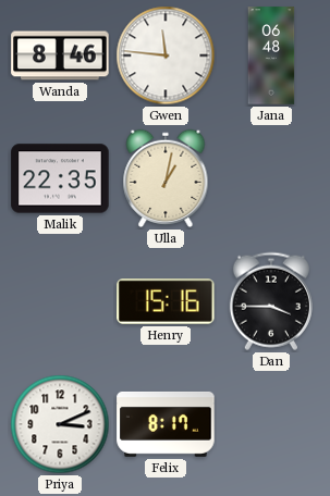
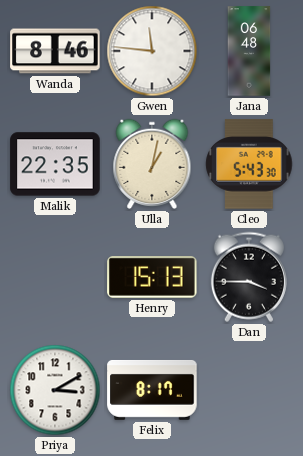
Cleo: none -> 5:43 (249, 164)
Henry: 15:16 -> 15:13 (152, 278)
Priya: 3:11 -> 3:10 (55, 390)
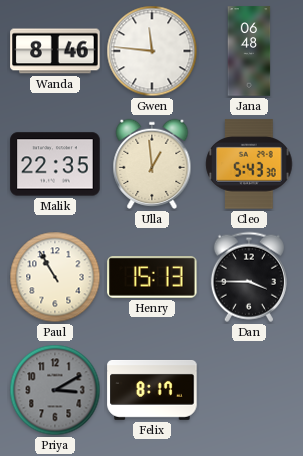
Ulla: 1:02 -> 12:59 (152, 164)
Paul: none -> 10:55 (55, 277)
Priya dial: white -> grey (55, 390)
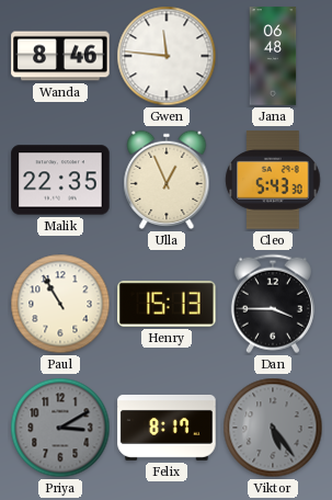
Ulla: 12:59 -> 12:56 (167, 180)
Viktor: none -> 5:24 (273, 428)
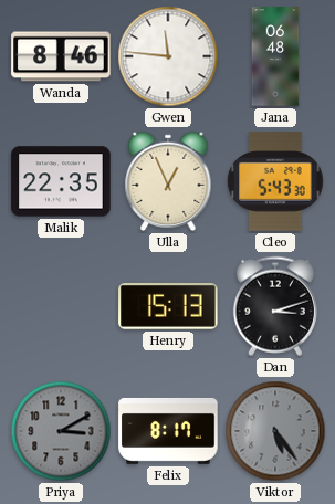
Paul: 10:55 -> none (60, 304)
Dan: 3:45 -> 3:12 (275, 306)
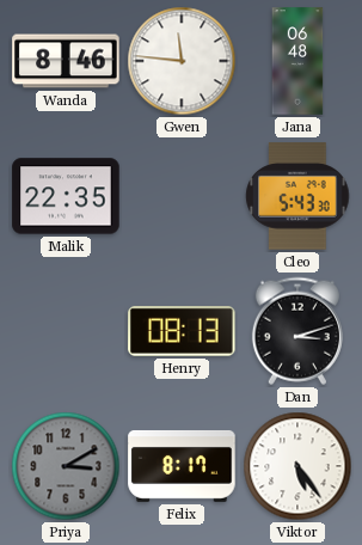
Ulla: 12:56 -> none (168, 181)
Henry: 15:13 -> 08:13 (182, 332)
Viktor dial: grey -> white (297, 466)
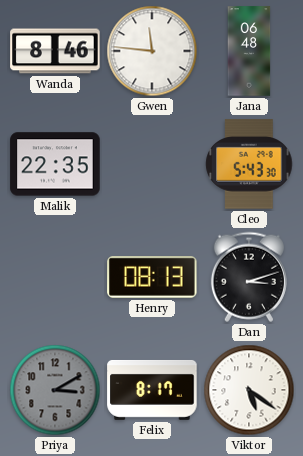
Viktor: 5:24 -> 5:21 (249, 390)
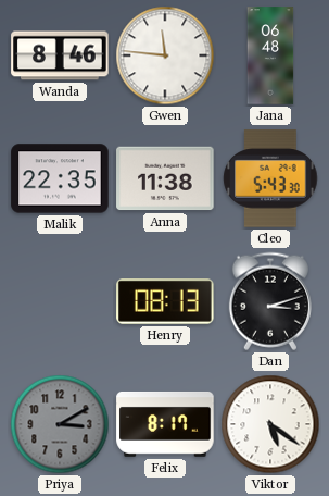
Anna: none -> 11:38 (165, 178)
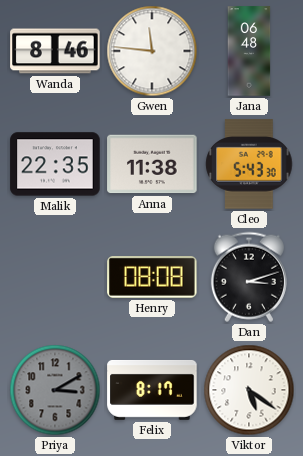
Henry: 08:13 -> 08:08 (152, 278)
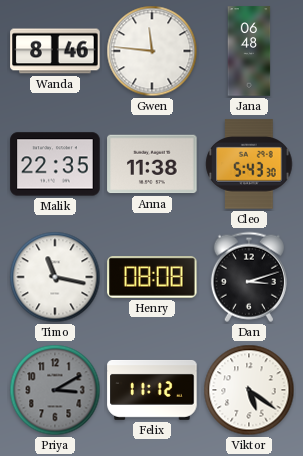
Timo: none -> 11:17 (55, 277)
Felix: 8:17 -> 11:12 (152, 390)
